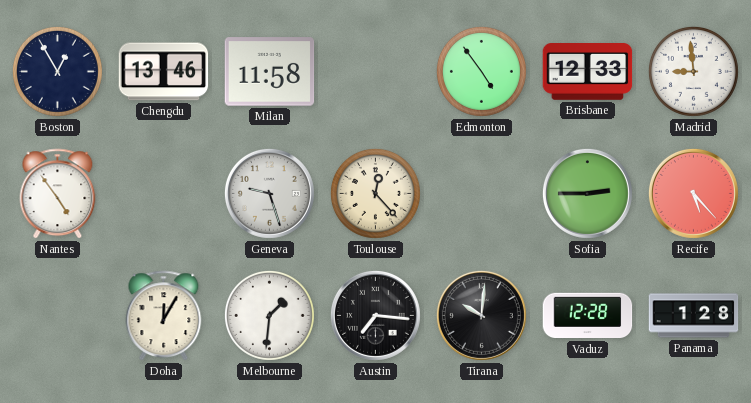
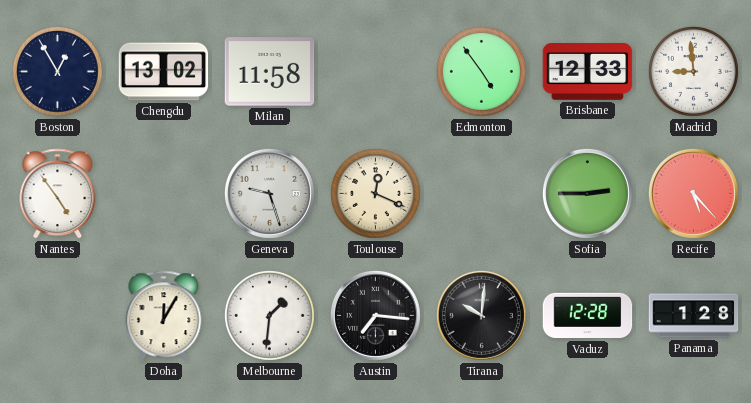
Chengdu: 13:46 -> 13:02 (164, 72)
Toulouse: 12:23 -> 12:19 (375, 193)
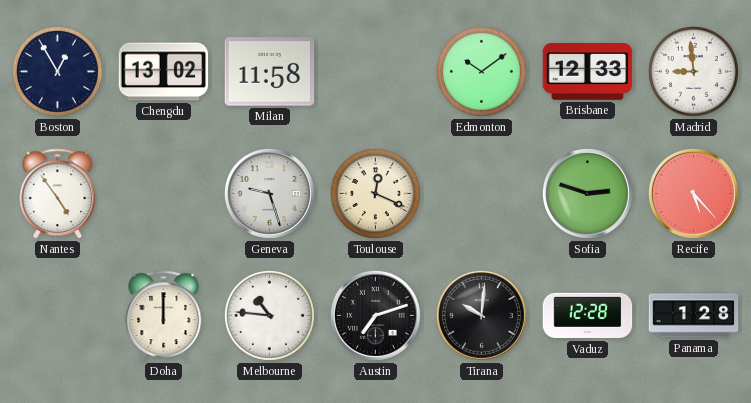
Edmonton: 4:54 -> 10:09 (481, 71)
Sofia: 2:45 -> 2:48 (587, 193)
Doha: 12:05 -> 12:00 (164, 316)
Melbourne: 1:31 -> 10:46 (269, 315)
Austin: 7:16 -> 7:12 (375, 315)
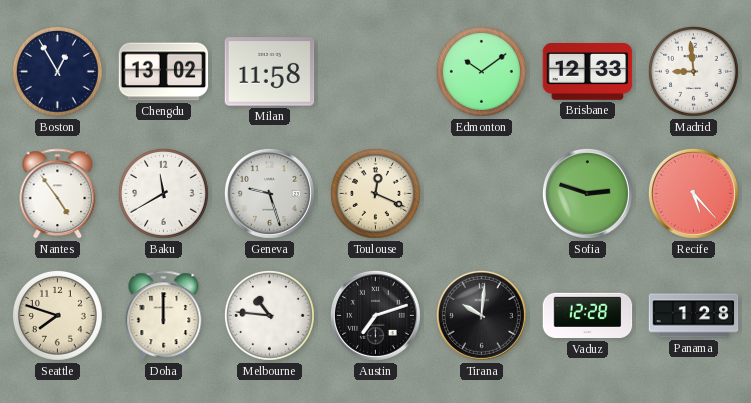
Baku: none -> 11:40 (163, 193)
Seattle: none -> 7:48 (57, 315)
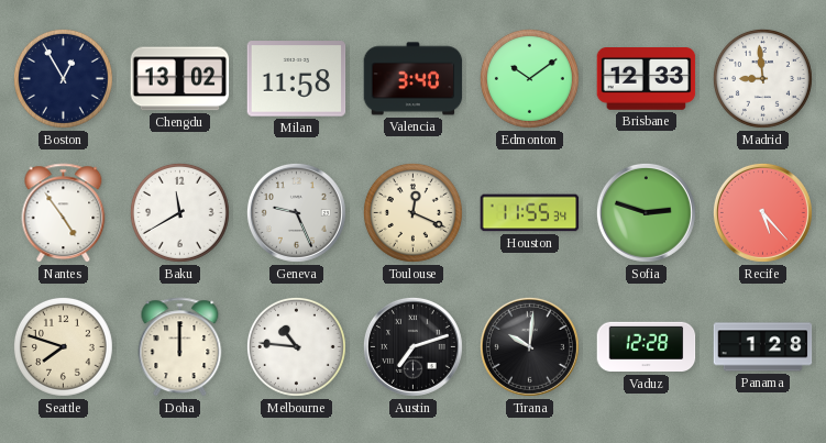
Valencia: none -> 3:40 (414, 79)
Geneva: 9:27 -> 9:26 (296, 212)
Houston: none -> 11:55 (530, 213)
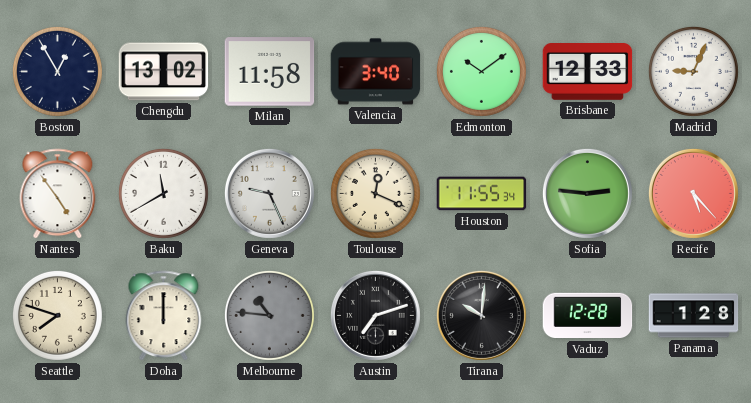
Madrid: 8:59 -> 9:04 (693, 71)
Sofia: 2:48 -> 2:46 (587, 193)
Melbourne dial: white -> grey (269, 315)
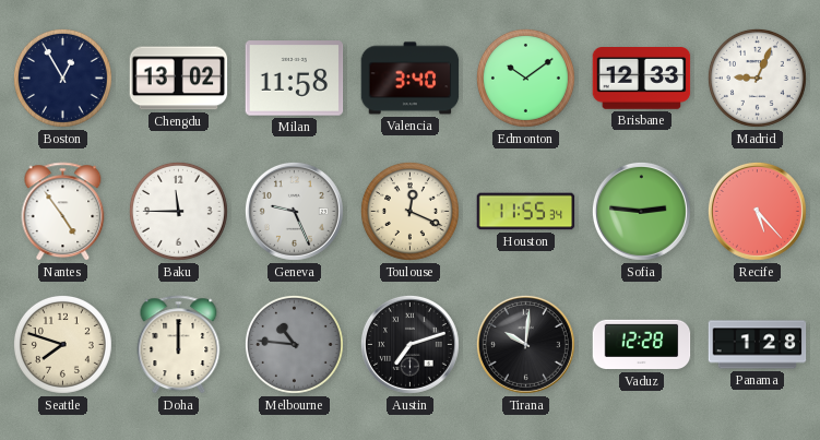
Baku: 11:40 -> 11:45 (178, 211)
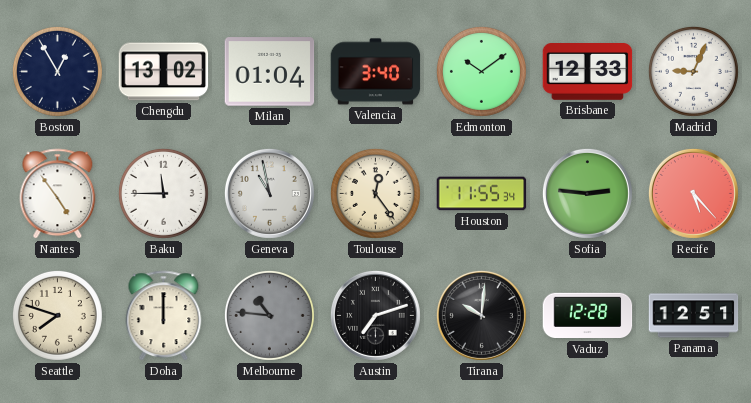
Milan: 11:58 -> 01:04 (270, 72)
Geneva: 9:26 -> 10:58 (269, 193)
Toulouse: 12:19 -> 12:24 (375, 193)
Panama: 1:28 -> 12:51 (694, 316)
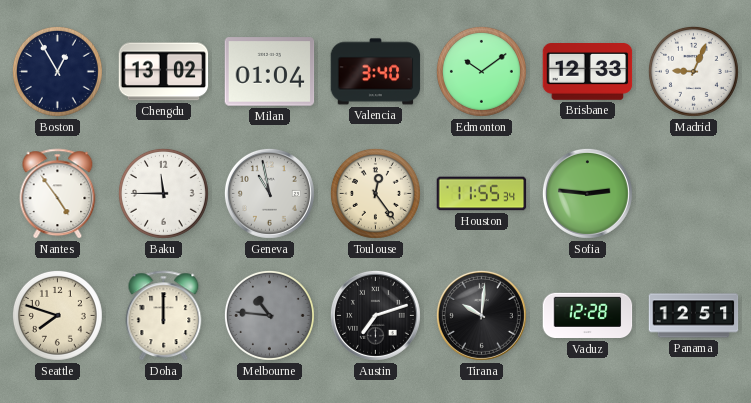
Recife: 5:23 -> none (693, 193)
